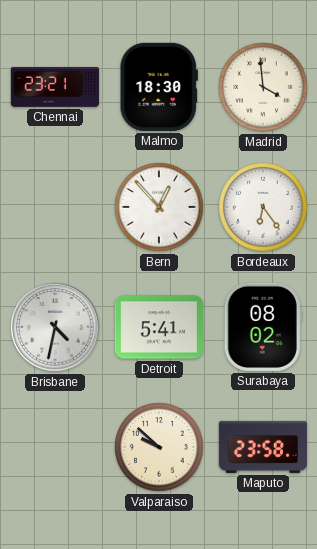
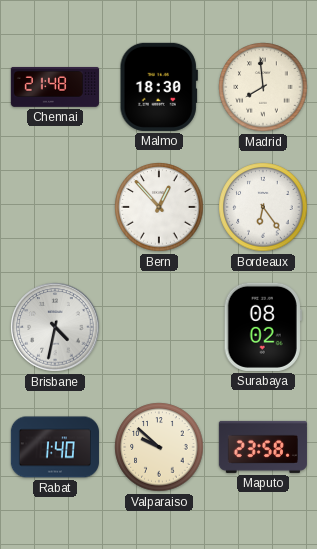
Chennai: 23:21 -> 21:48 (55, 87)
Madrid: 3:59 -> 7:59 (263, 87)
Detroit: 5:41 -> none (159, 327)
Rabat: none -> 1:40 (54, 447)
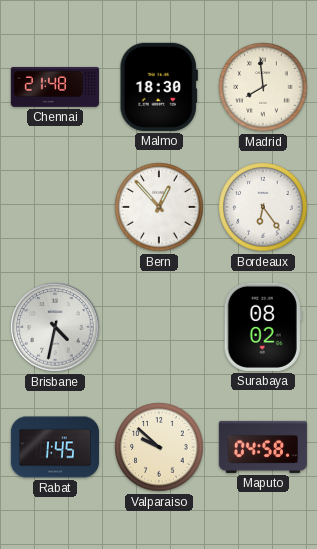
Rabat: 1:40 -> 1:45 (54, 447)
Maputo: 23:58 -> 04:58 (263, 447)
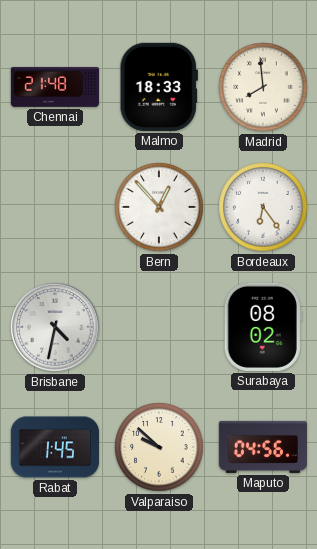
Malmo: 18:30 -> 18:33 (159, 87)
Maputo: 04:58 -> 04:56 (263, 447)
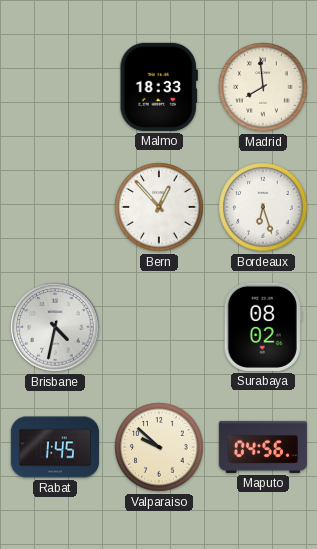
Chennai: 21:48 -> none (55, 87)
Bordeaux: 6:24 -> 6:27 (263, 207)
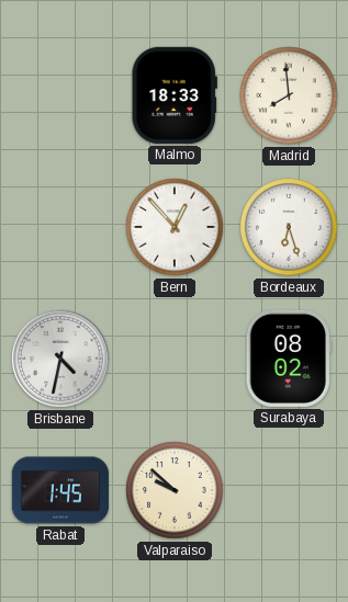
Maputo: 04:56 -> none (263, 447)
